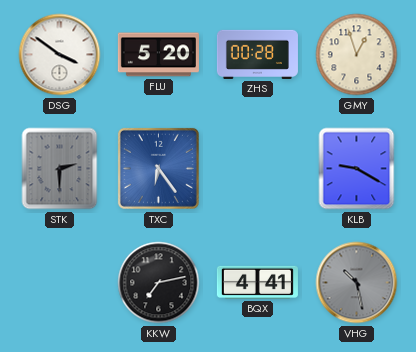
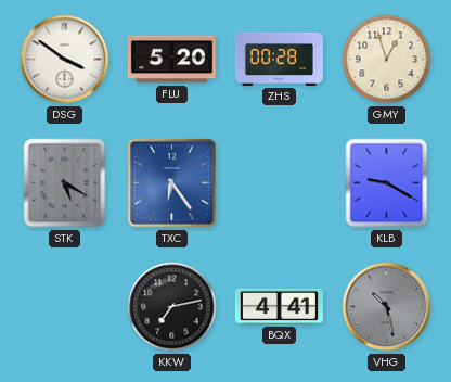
STK: 2:30 -> 5:20 (65, 183)
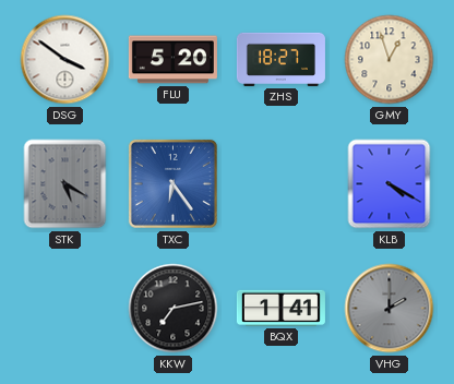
ZHS: 00:28 -> 18:27 (280, 59)
KLB: 9:20 -> 4:20 (390, 184)
BQX: 4:41 -> 1:41 (280, 308)
VHG: 10:28 -> 2:00 (390, 309)
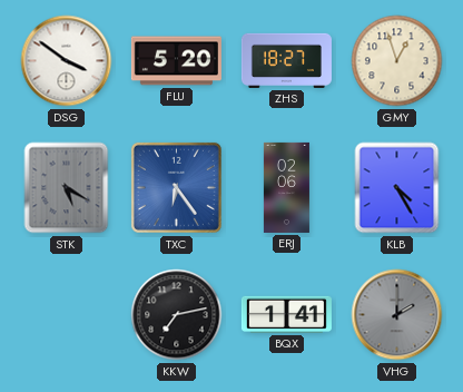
ERJ: none -> 02:06 (286, 187)
KLB: 4:20 -> 4:25 (397, 188)
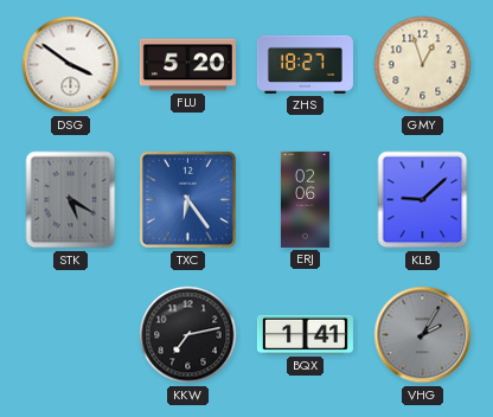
KLB: 4:25 -> 9:08 (423, 200)
VHG: 2:00 -> 2:05 (423, 335)
